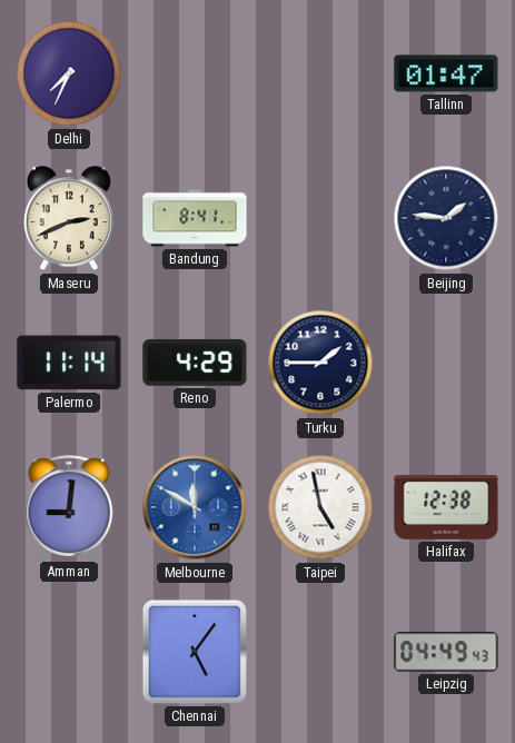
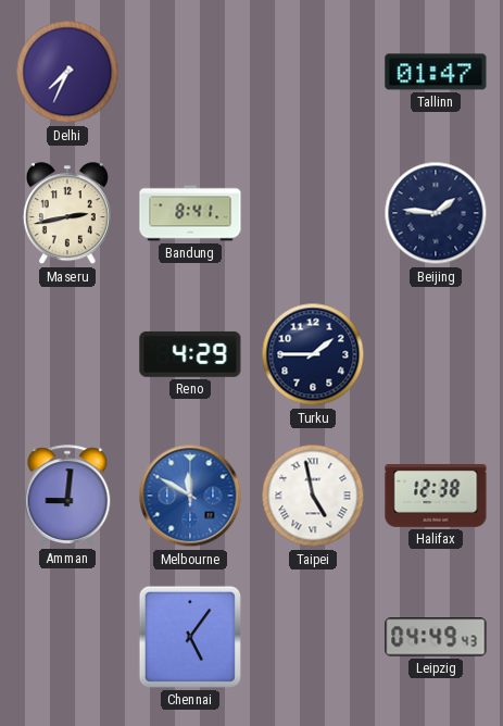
Maseru: 2:41 -> 2:43 (67, 214)
Palermo: 11:14 -> none (69, 363)
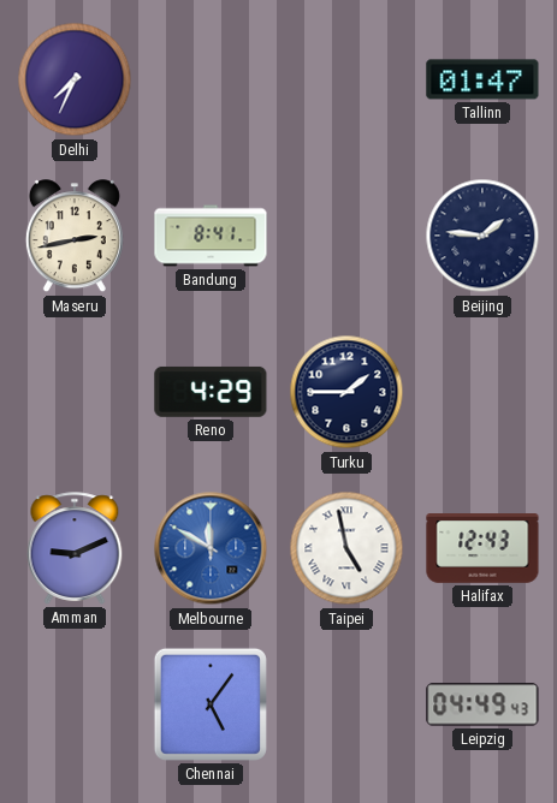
Amman: 9:01 -> 9:11 (75, 548)
Halifax: 12:38 -> 12:43 (482, 548)
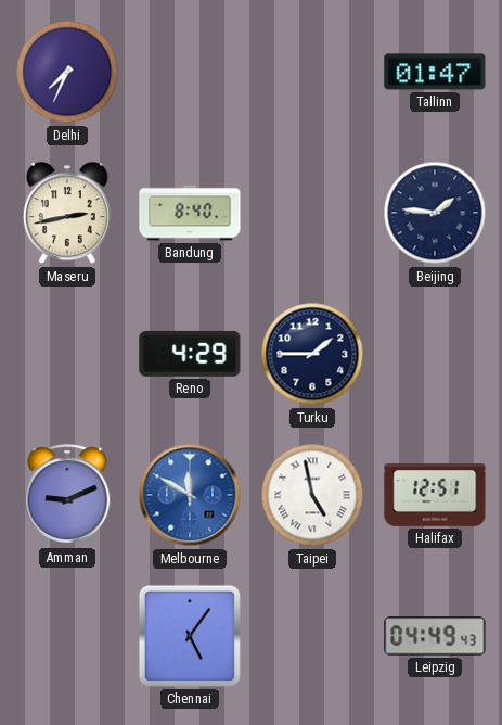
Bandung: 8:41 -> 8:40 (190, 213)
Halifax: 12:43 -> 12:51 (435, 495)
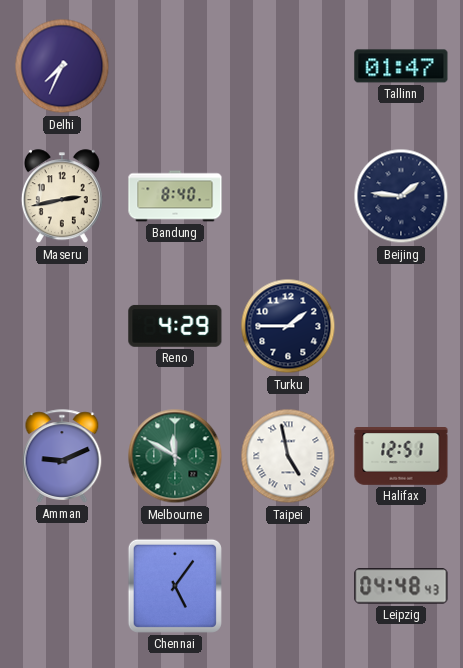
Melbourne dial: blue -> green (175, 456)
Leipzig: 04:49 -> 04:48 (401, 586)
